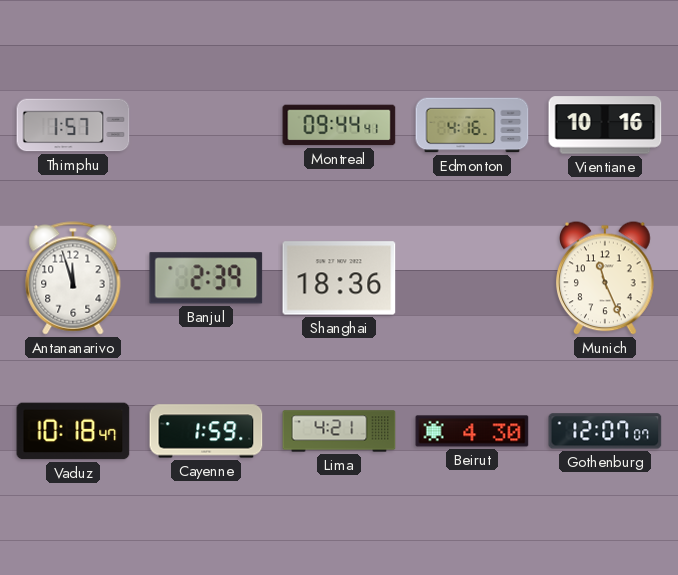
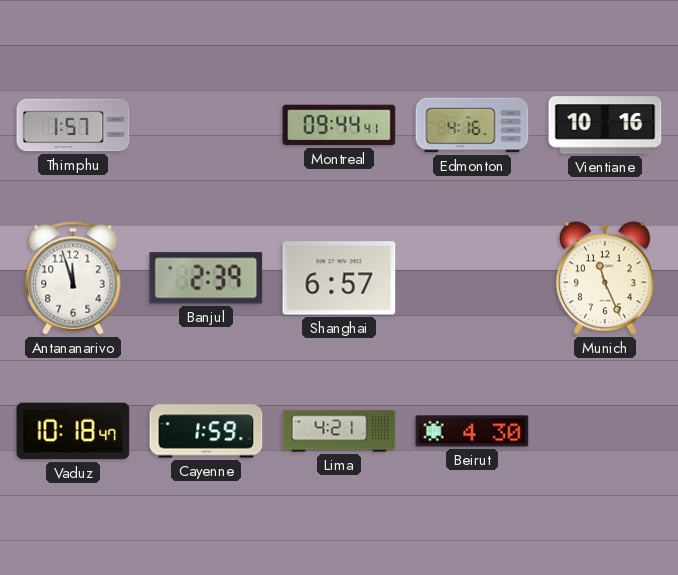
Shanghai: 18:36 -> 6:57 (339, 278)
Gothenburg: 12:07 -> none (605, 431)
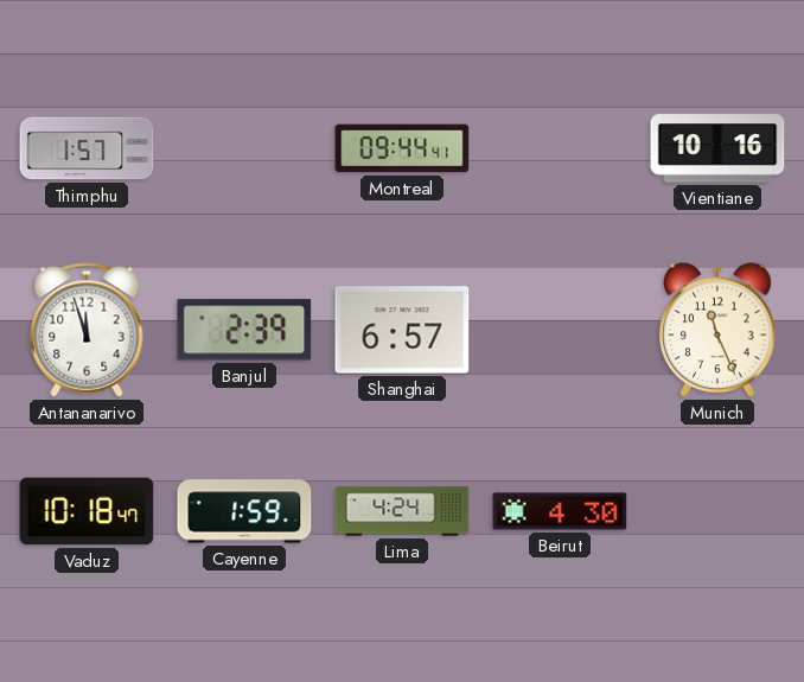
Edmonton: 4:16 -> none (472, 125)
Lima: 4:21 -> 4:24 (402, 511)
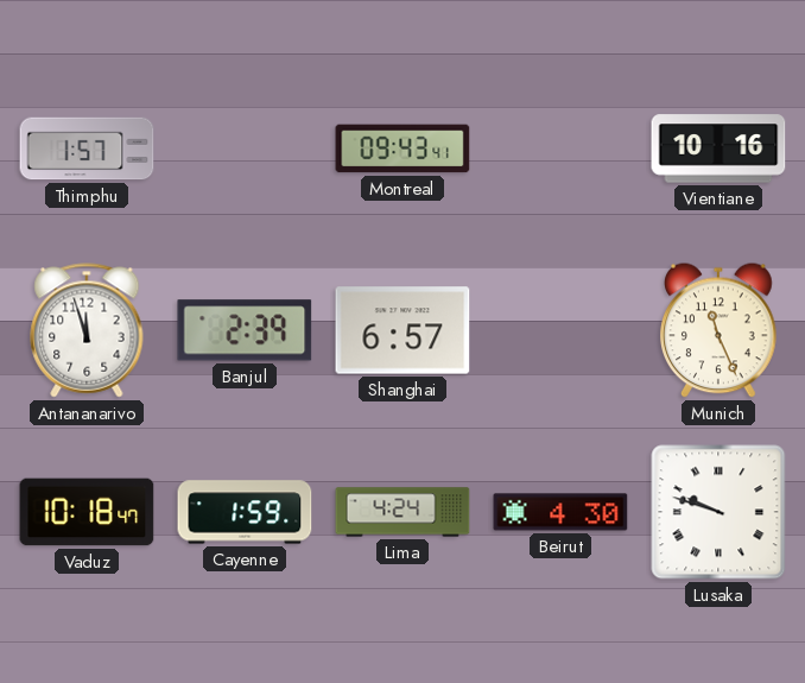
Montreal: 09:44 -> 09:43 (402, 148)
Lusaka: none -> 9:48 (718, 512)
